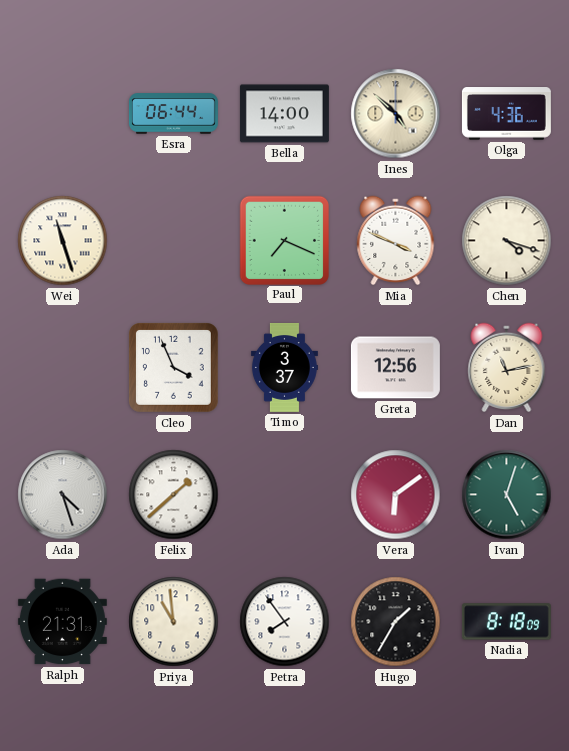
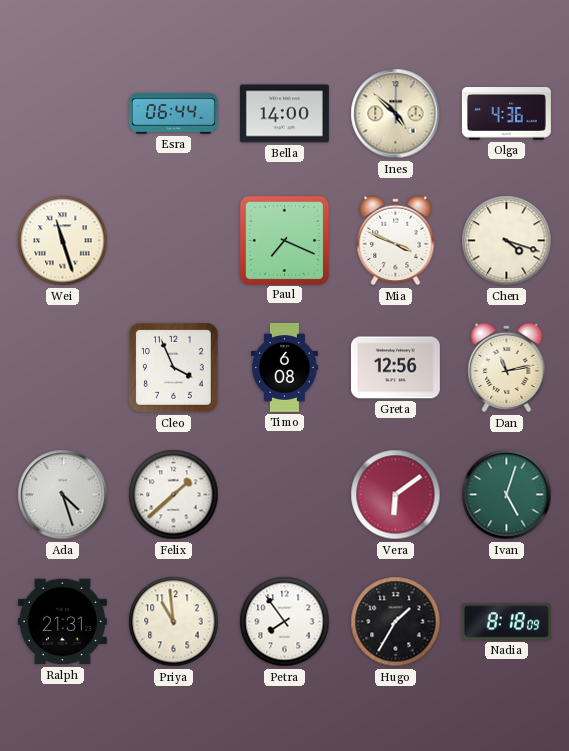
Timo: 3:37 -> 6:08 (284, 367)
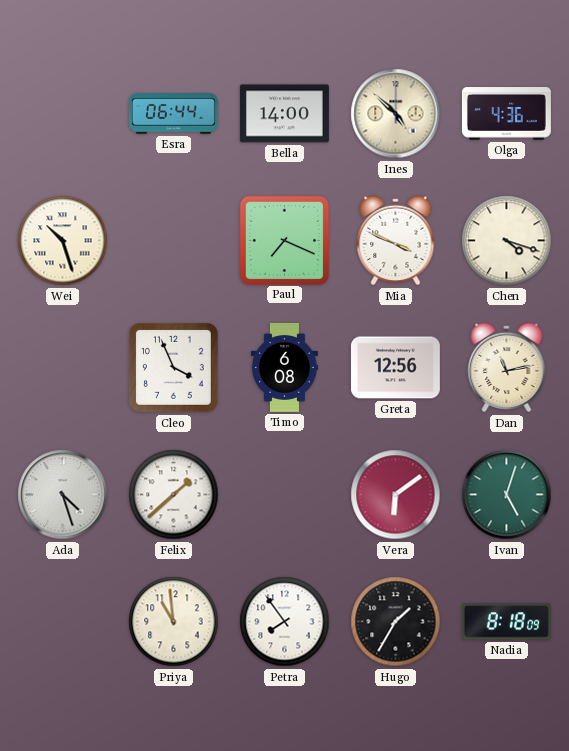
Wei: 11:27 -> 10:27 (63, 241)
Ralph: 21:31 -> none (62, 622)
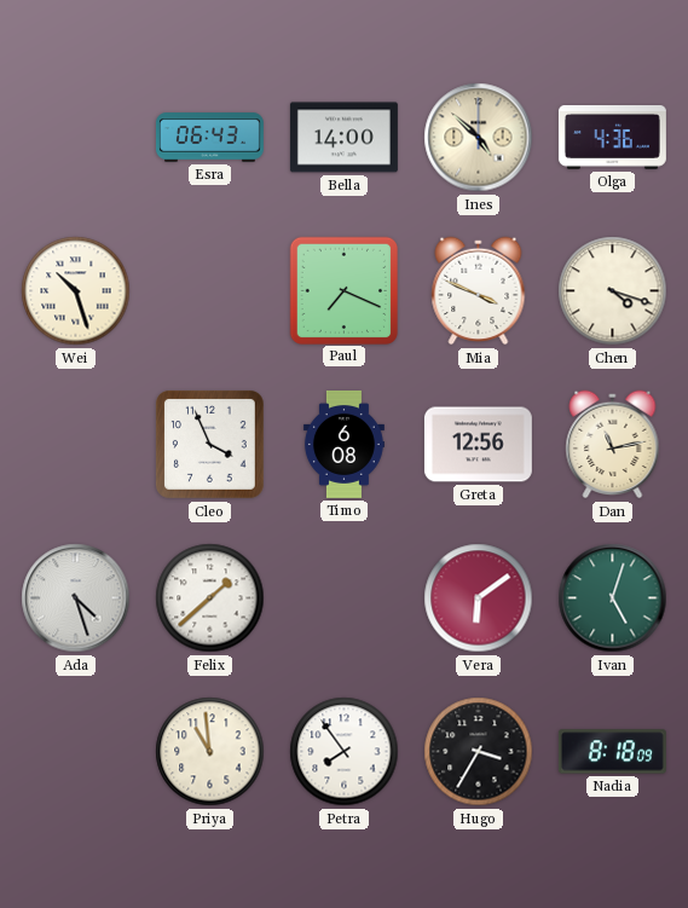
Esra: 06:44 -> 06:43 (209, 138)
Hugo: 1:35 -> 3:35 (479, 752)
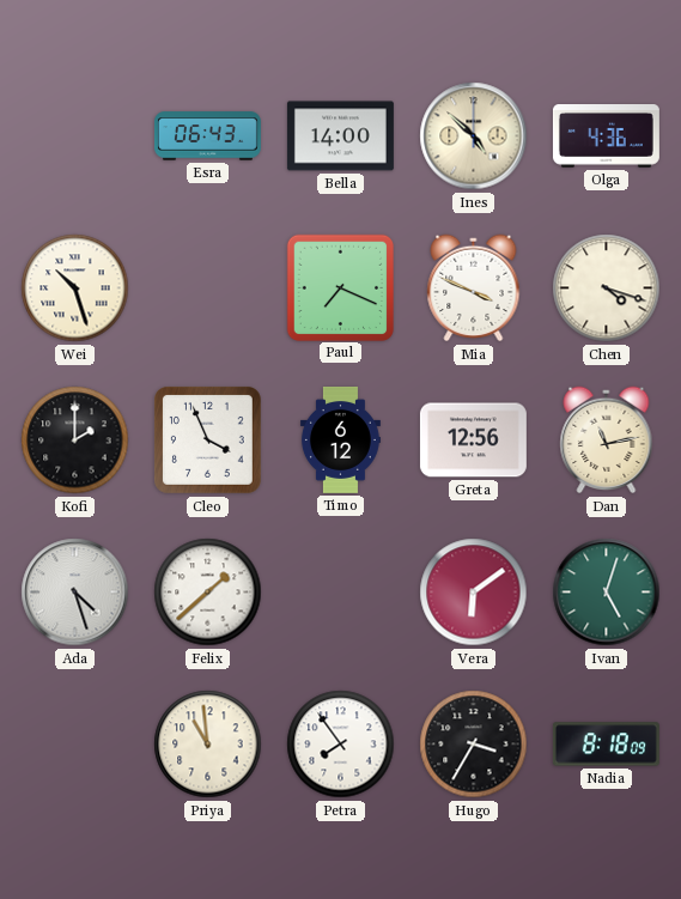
Kofi: none -> 2:00 (75, 441)
Timo: 6:08 -> 6:12 (340, 439)
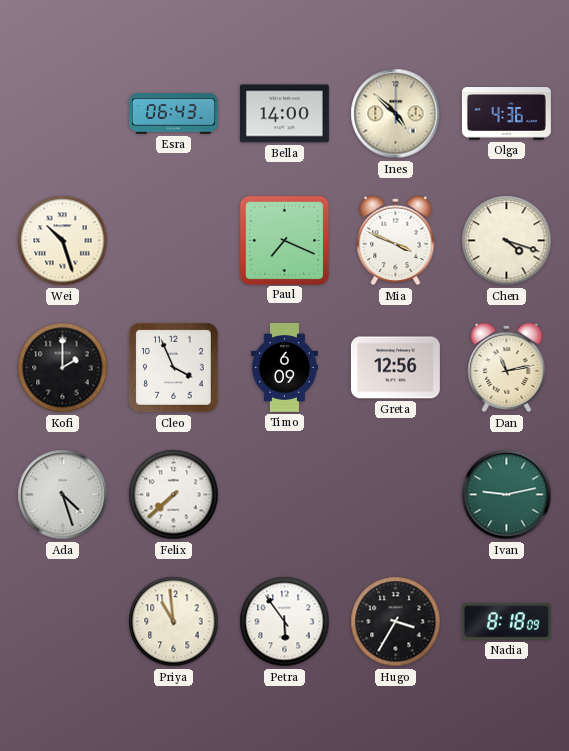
Timo: 6:12 -> 6:09 (284, 367)
Felix: 1:38 -> 7:38 (174, 495)
Vera: 6:09 -> none (474, 593)
Ivan: 5:03 -> 9:13 (507, 495)
Petra: 7:54 -> 5:54 (285, 622)
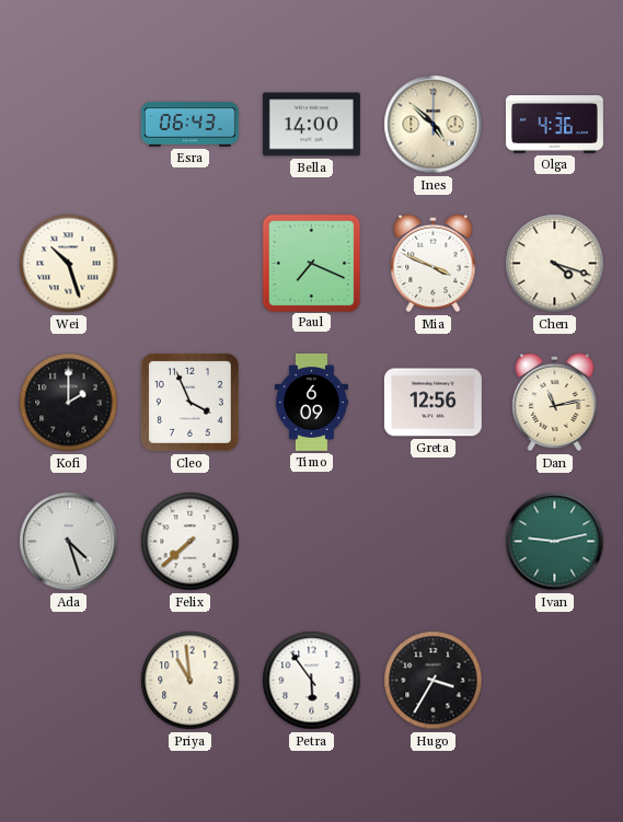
Nadia: 8:18 -> none (506, 622)
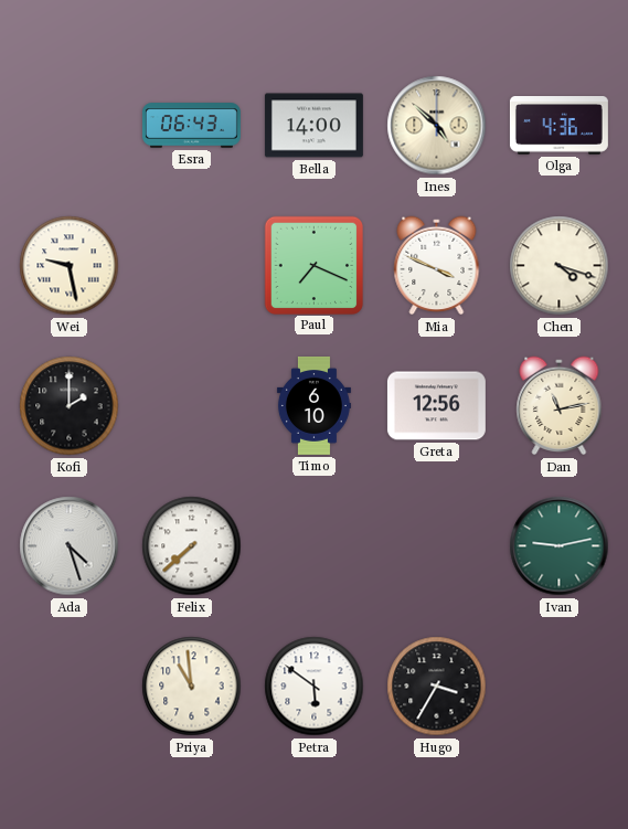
Wei: 10:27 -> 9:28 (70, 266)
Cleo: 3:56 -> none (191, 403)
Timo: 6:09 -> 6:10 (313, 405)
Petra: 5:54 -> 5:51 (315, 687)
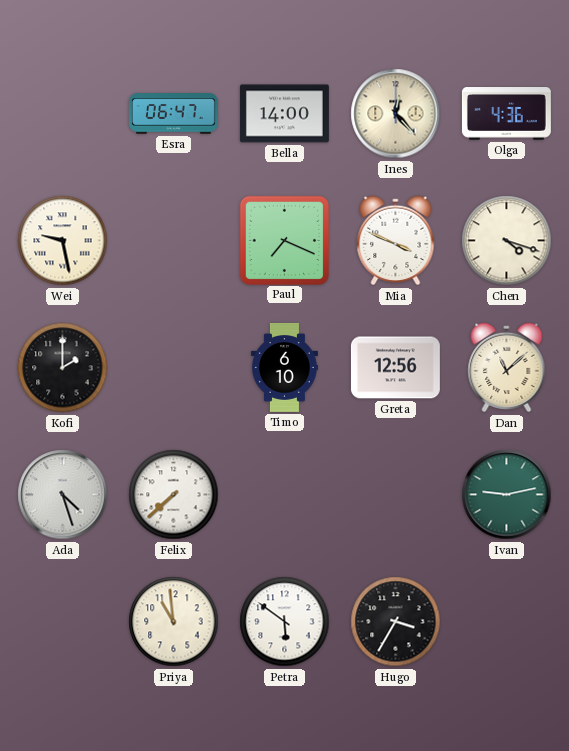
Esra: 06:43 -> 06:47 (173, 114)
Ines: 4:52 -> 12:23 (396, 114)
Dan: 11:13 -> 11:08 (507, 368)
